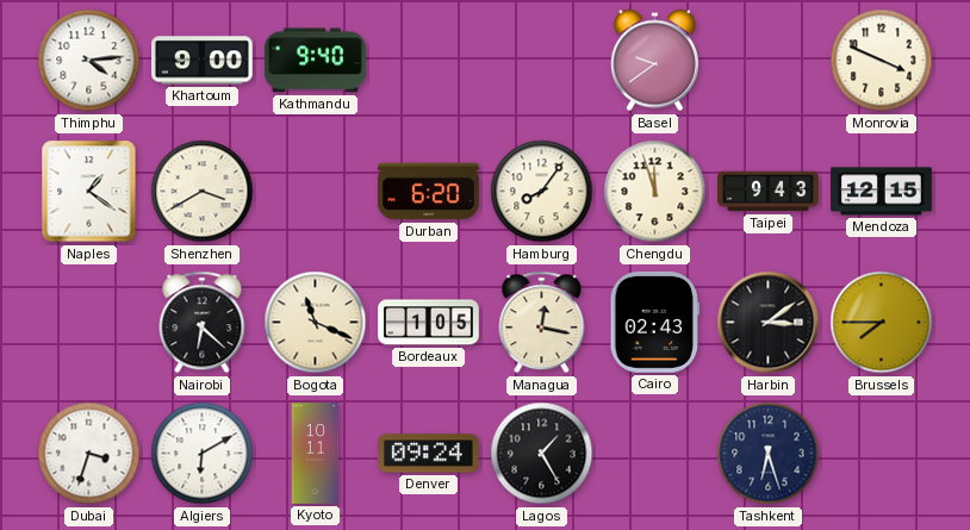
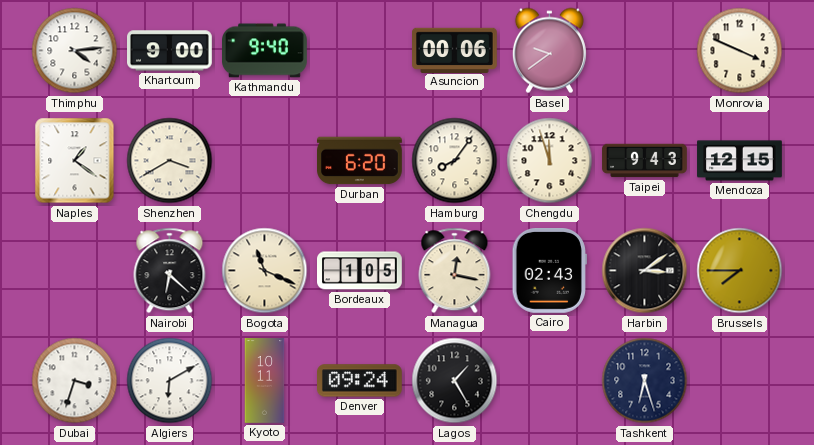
Asuncion: none -> 00:06 (455, 50)
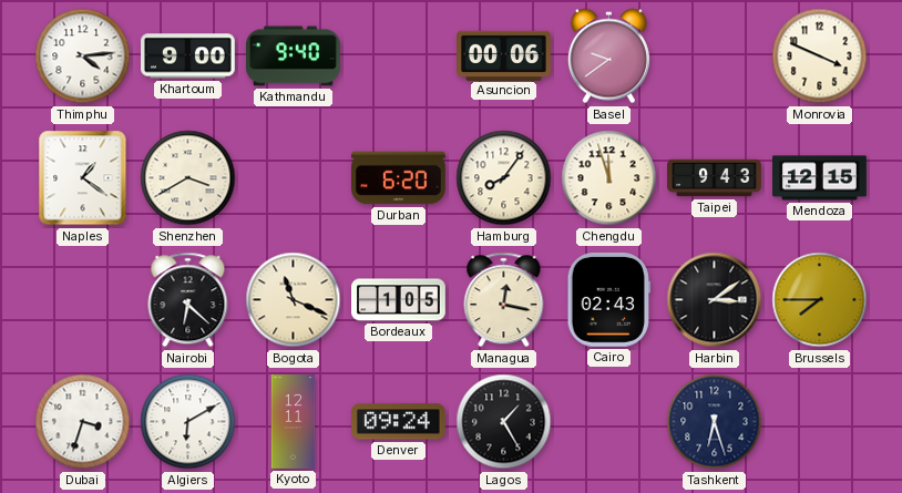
Kyoto: 10:11 -> 12:11 (294, 422)
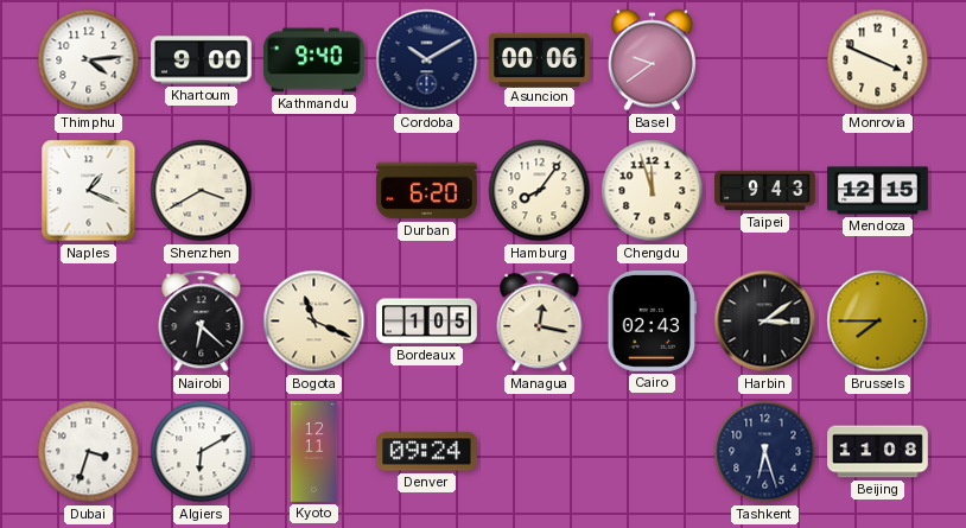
Cordoba: none -> 10:10 (427, 61)
Naples: 1:21 -> 1:19 (89, 191)
Lagos: 1:25 -> none (504, 422)
Beijing: none -> 11:08 (878, 452)
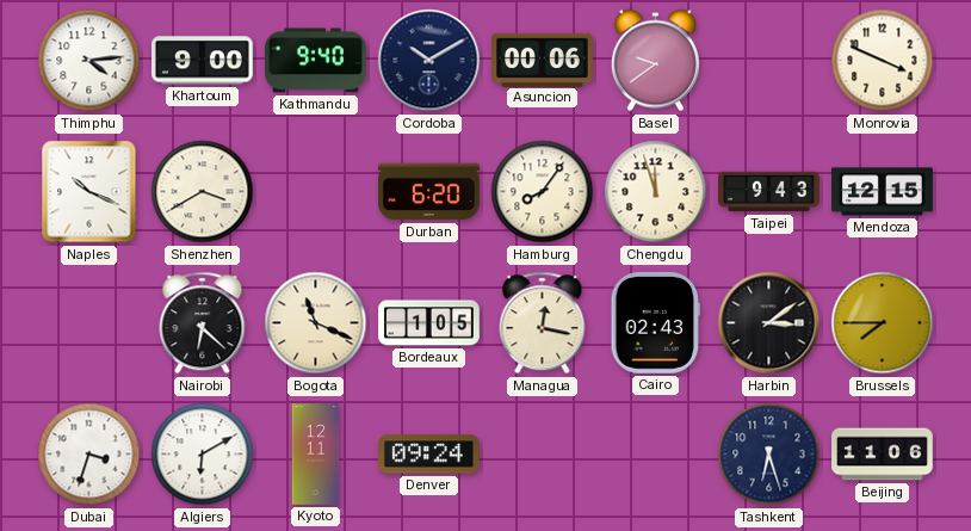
Naples: 1:19 -> 10:19 (89, 192)
Beijing: 11:08 -> 11:06 (883, 455)
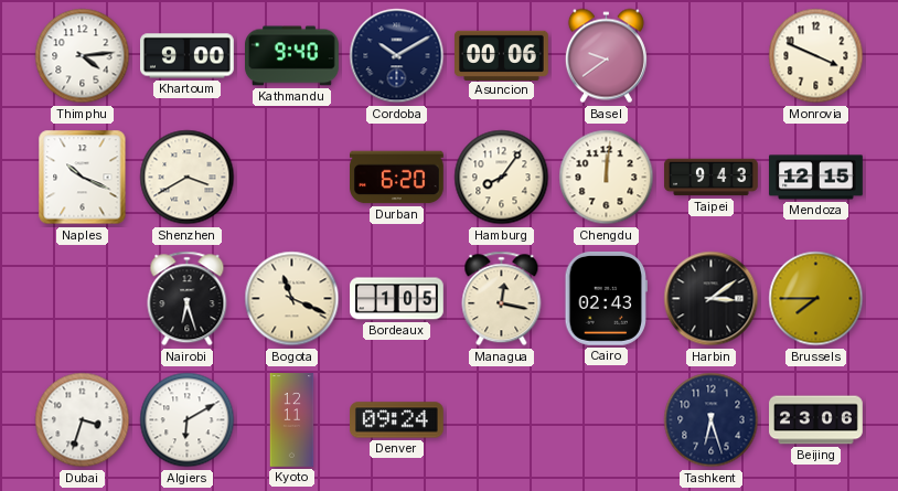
Chengdu: 11:57 -> 12:01 (607, 178)
Nairobi: 6:22 -> 6:27 (188, 299)
Beijing: 11:06 -> 23:06 (816, 420)
